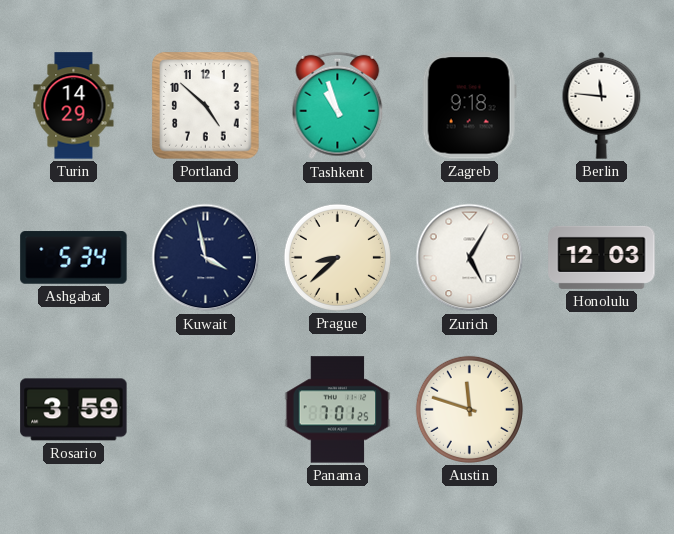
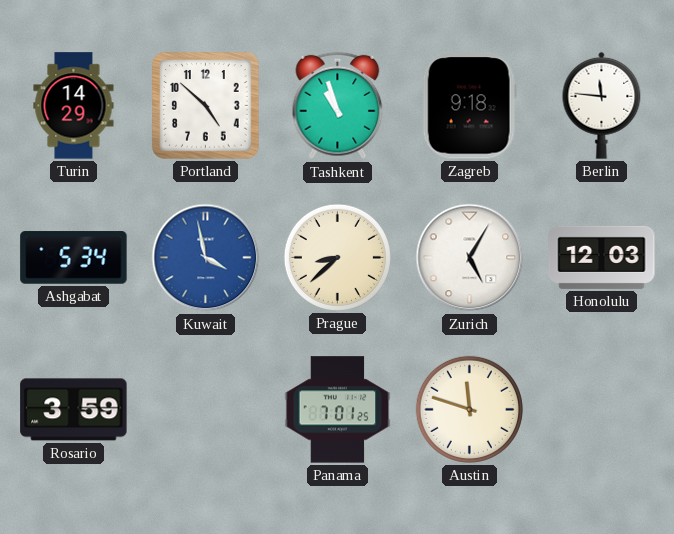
Kuwait dial: navy -> blue (206, 258)
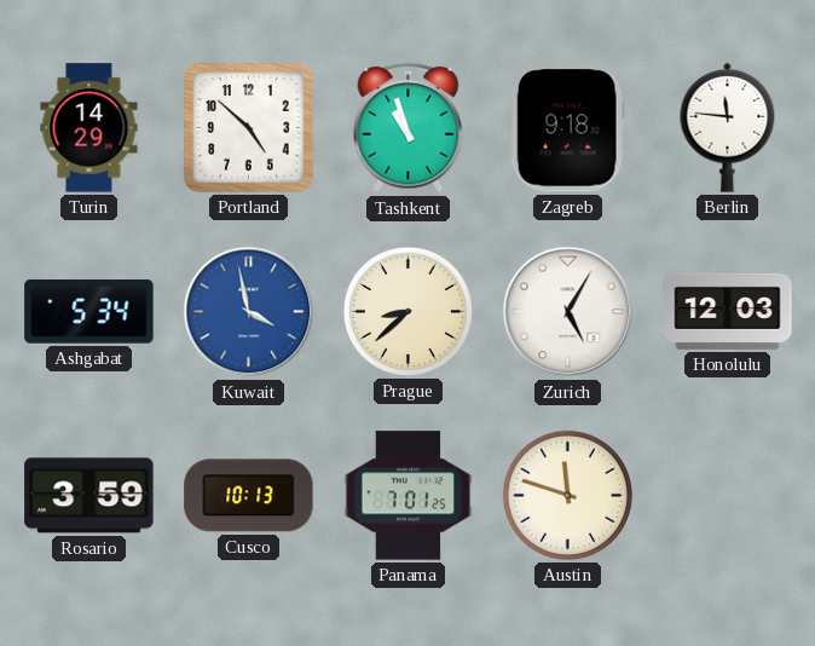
Cusco: none -> 10:13 (249, 496)
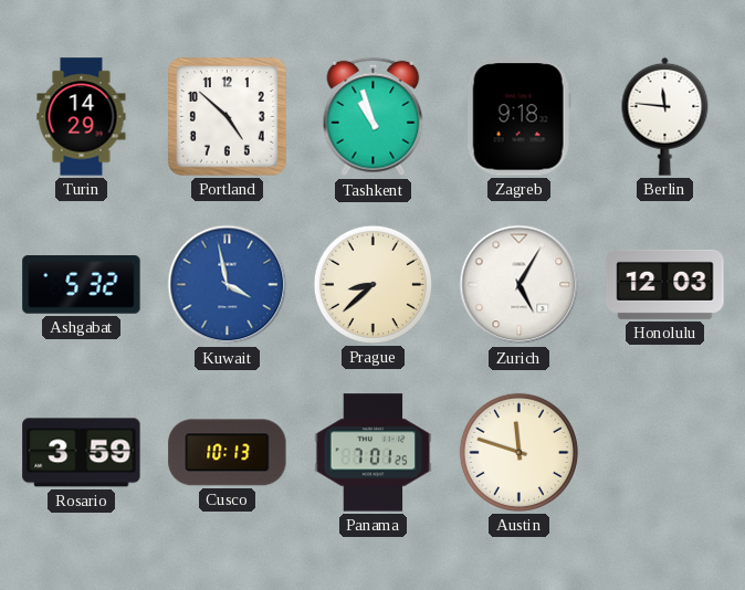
Ashgabat: 5:34 -> 5:32 (82, 285)
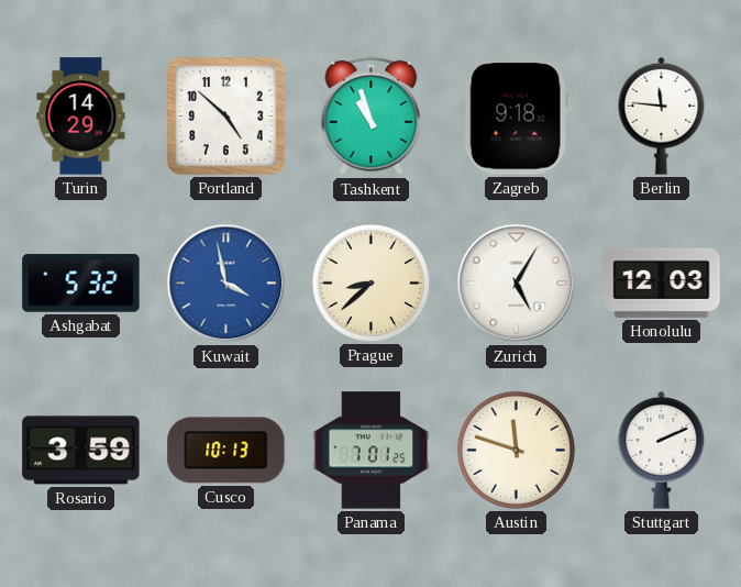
Stuttgart: none -> 2:11 (662, 450)
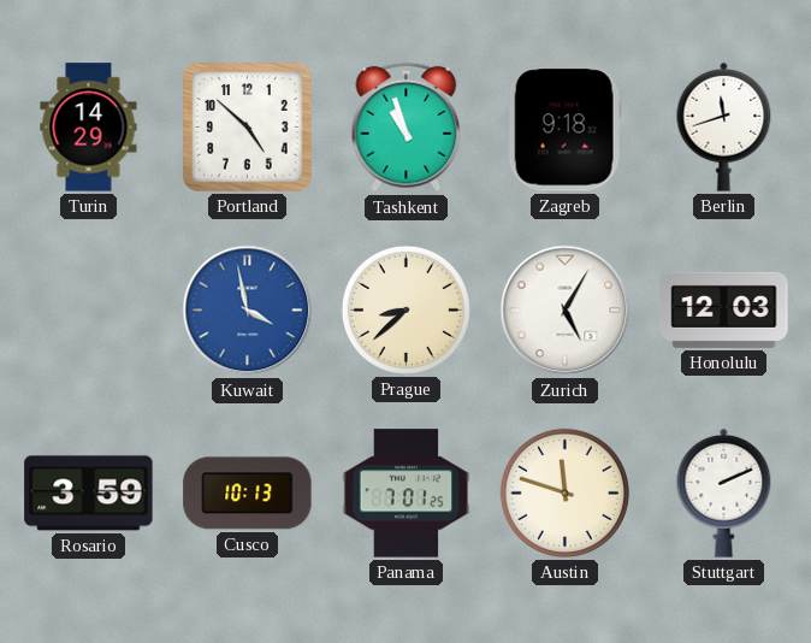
Berlin: 11:46 -> 11:42 (724, 126)
Ashgabat: 5:32 -> none (81, 284)
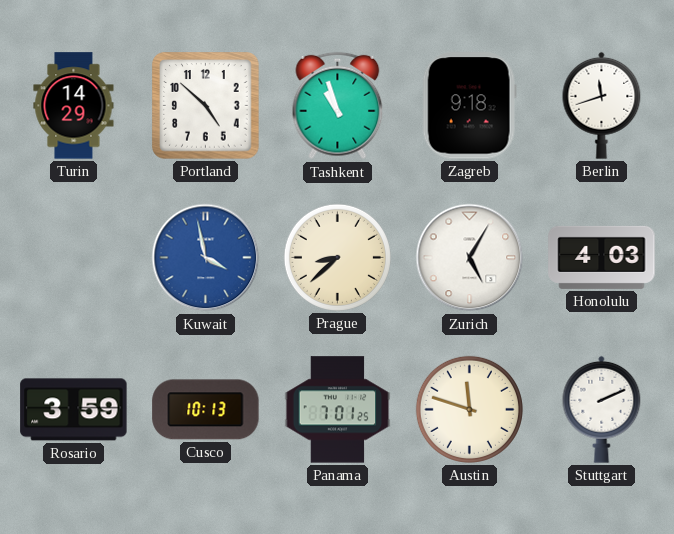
Honolulu: 12:03 -> 4:03 (602, 257)
